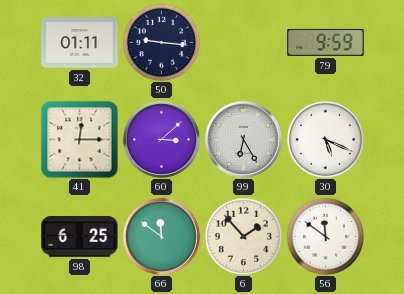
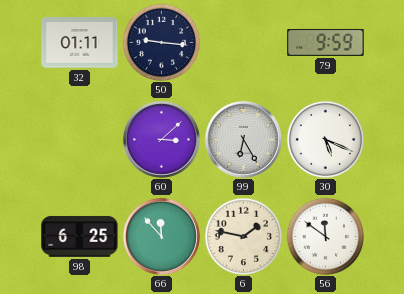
41: 12:15 -> none (79, 139)
66: 11:51 -> 11:53 (161, 236)
6: 1:53 -> 1:47 (243, 236)
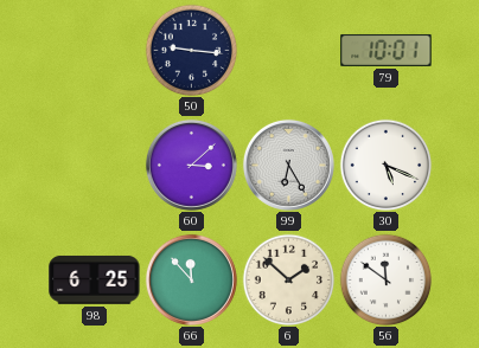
32: 01:11 -> none (80, 43)
79: 9:59 -> 10:01 (387, 50)
6: 1:47 -> 1:52 (288, 279)
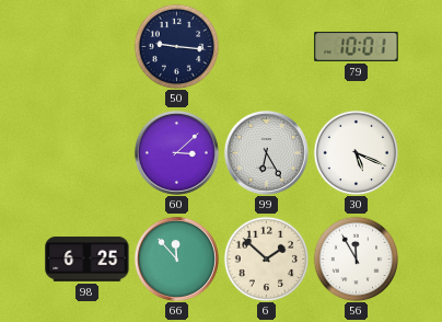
56: 11:51 -> 11:55 (356, 258)
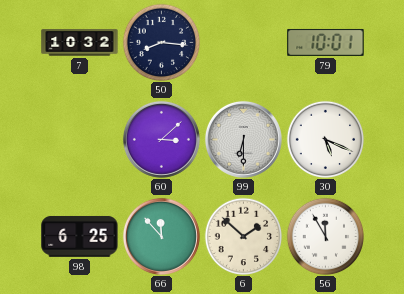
7: none -> 10:32 (80, 43)
50: 9:16 -> 8:16 (161, 42)
99: 6:25 -> 6:30 (243, 139)
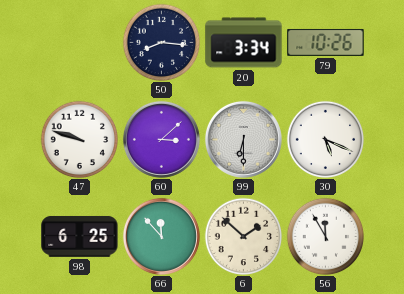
7: 10:32 -> none (80, 43)
20: none -> 3:34 (244, 43)
79: 10:01 -> 10:26 (326, 42)
47: none -> 9:48 (79, 139)
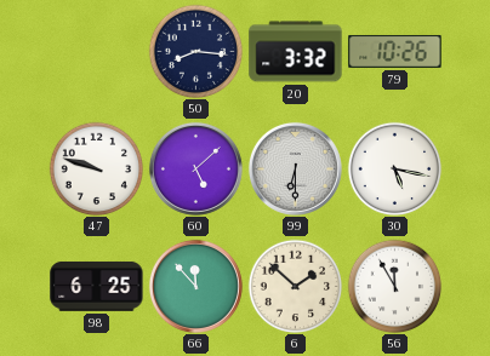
20: 3:34 -> 3:32 (296, 52)
60: 3:08 -> 5:08 (195, 168)
30: 5:19 -> 5:17 (394, 168)
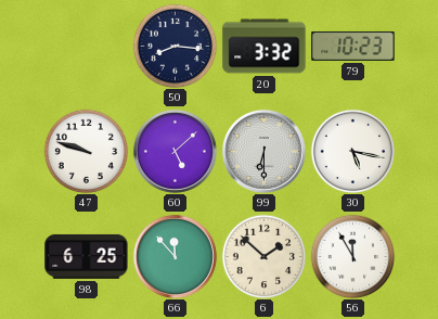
79: 10:26 -> 10:23 (353, 46)
